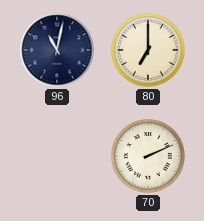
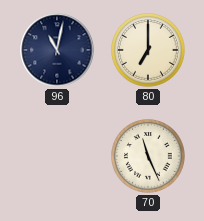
70: 2:11 -> 11:26 (148, 156)
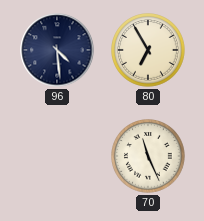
96: 11:02 -> 4:29 (57, 50)
80: 7:00 -> 6:55 (148, 50)
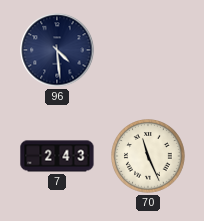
80: 6:55 -> none (148, 50)
7: none -> 2:43 (57, 156)
